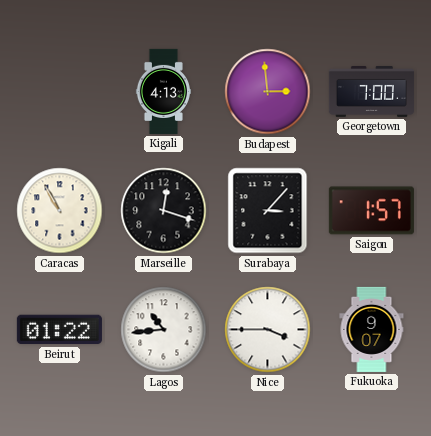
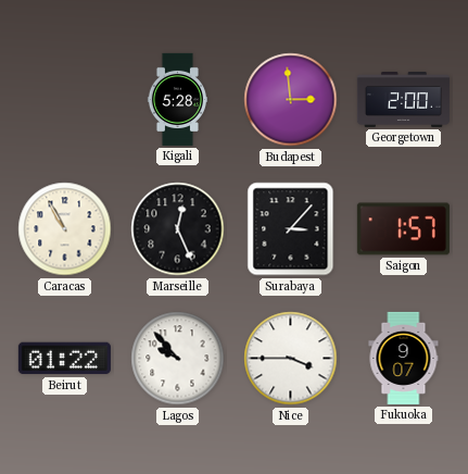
Kigali: 4:13 -> 5:28 (177, 99)
Georgetown: 7:00 -> 2:00 (403, 99)
Marseille: 12:18 -> 12:26 (178, 229)
Lagos: 10:44 -> 9:53 (178, 359)
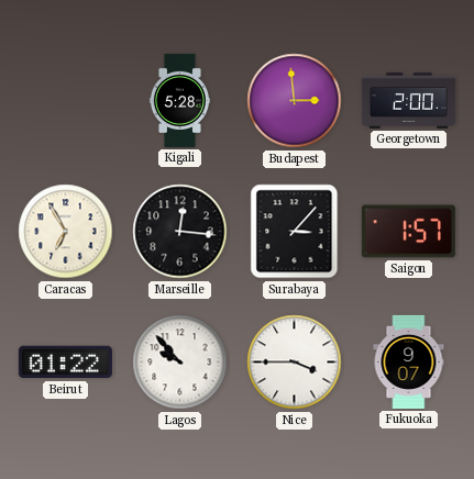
Caracas: 10:55 -> 6:55 (66, 232)
Marseille: 12:26 -> 12:16 (180, 232)
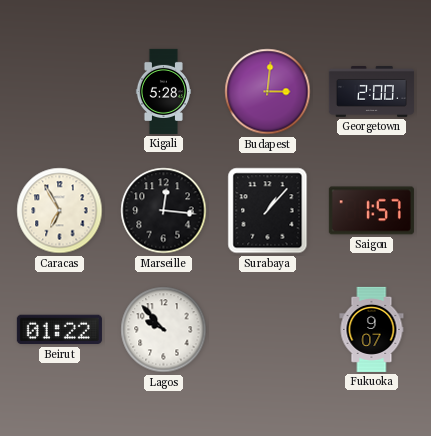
Budapest: 2:59 -> 3:01 (268, 92)
Surabaya: 3:07 -> 1:07 (268, 211)
Nice: 3:45 -> none (295, 363)
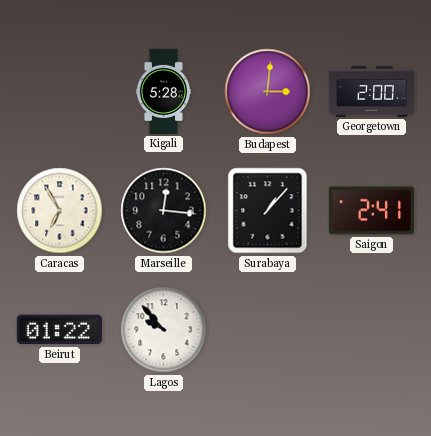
Saigon: 1:57 -> 2:41 (371, 211)
Fukuoka: 9:07 -> none (372, 329)
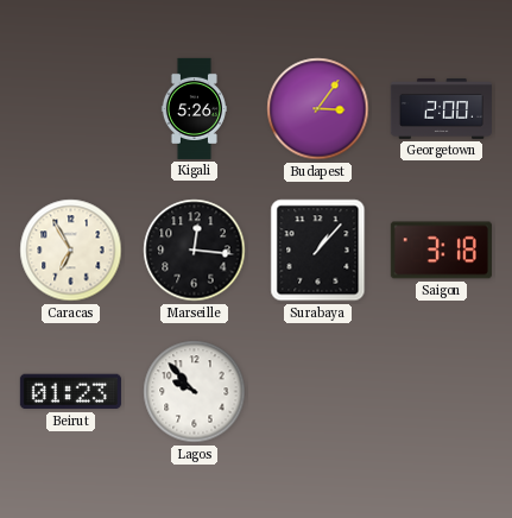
Kigali: 5:28 -> 5:26 (194, 108)
Budapest: 3:01 -> 3:06 (318, 109)
Saigon: 2:41 -> 3:18 (441, 251)
Beirut: 01:22 -> 01:23 (70, 392)
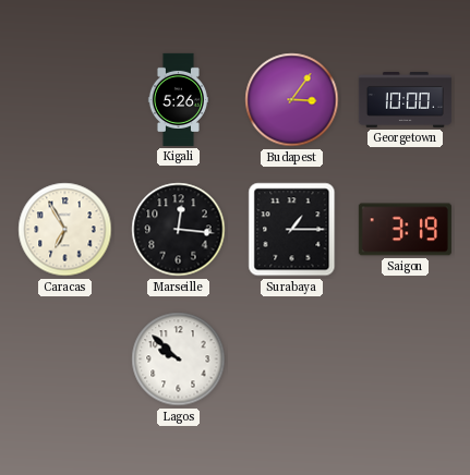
Georgetown: 2:00 -> 10:00 (405, 99)
Surabaya: 1:07 -> 1:15 (292, 230)
Saigon: 3:18 -> 3:19 (405, 230)
Beirut: 01:23 -> none (70, 392)
Lagos: 9:53 -> 9:52 (179, 360)
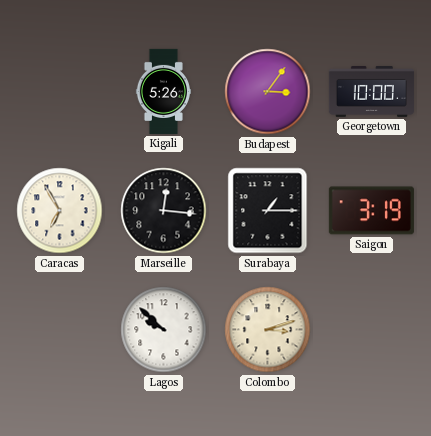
Colombo: none -> 3:12 (268, 330)
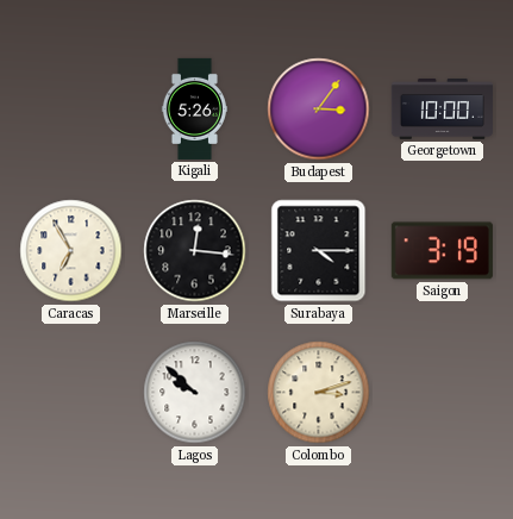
Surabaya: 1:15 -> 4:15 (319, 251)
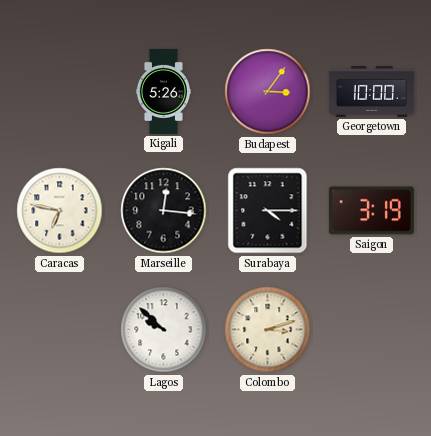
Caracas: 6:55 -> 6:47 (60, 211)
